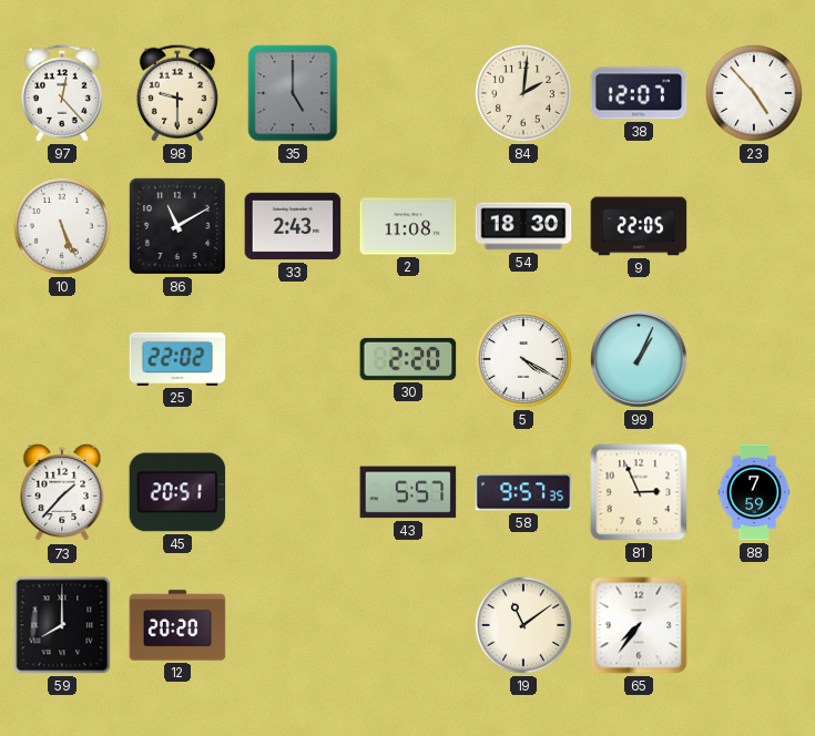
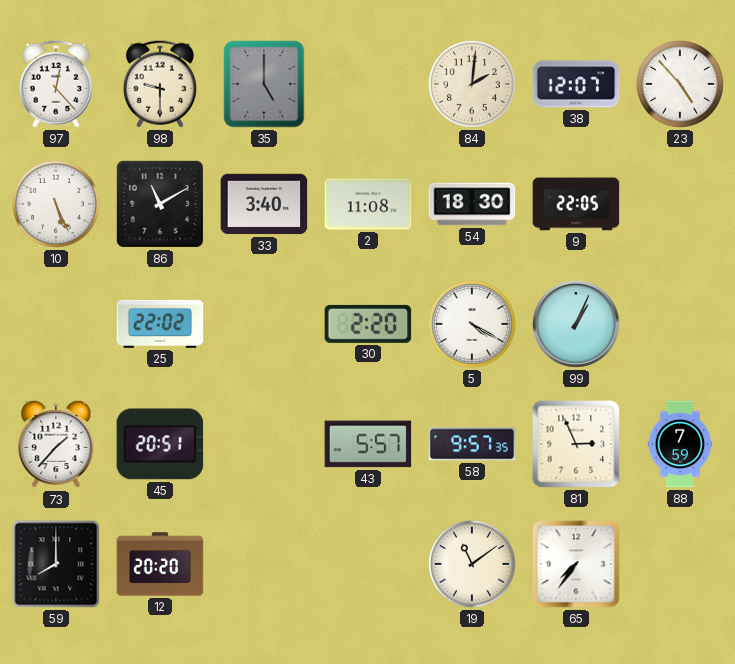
33: 2:43 -> 3:40 (264, 204)
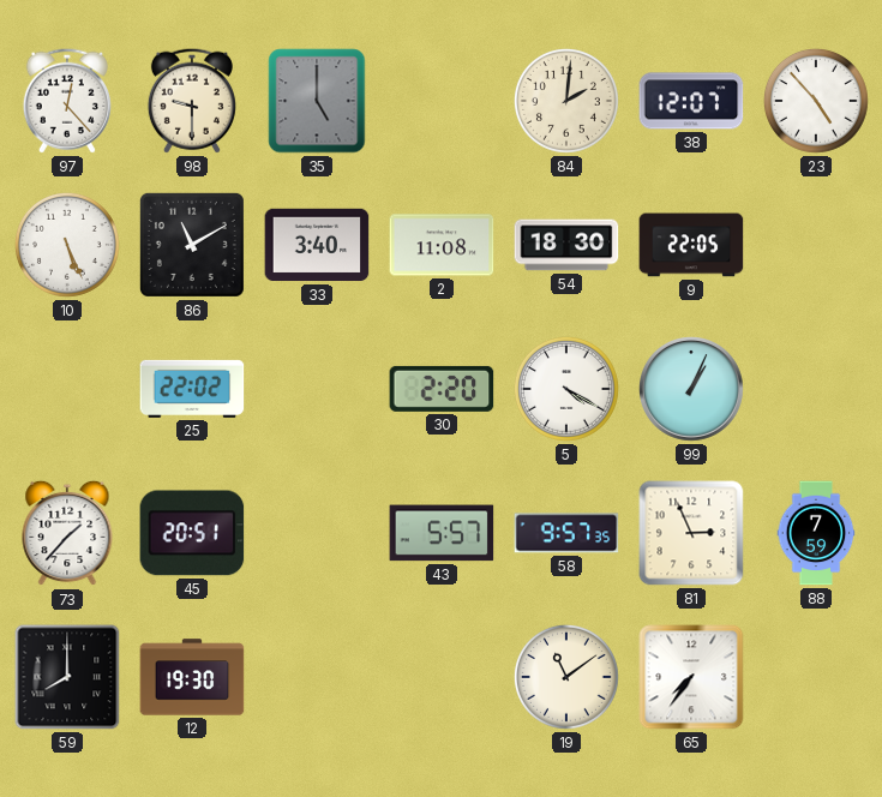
12: 20:20 -> 19:30 (192, 677)
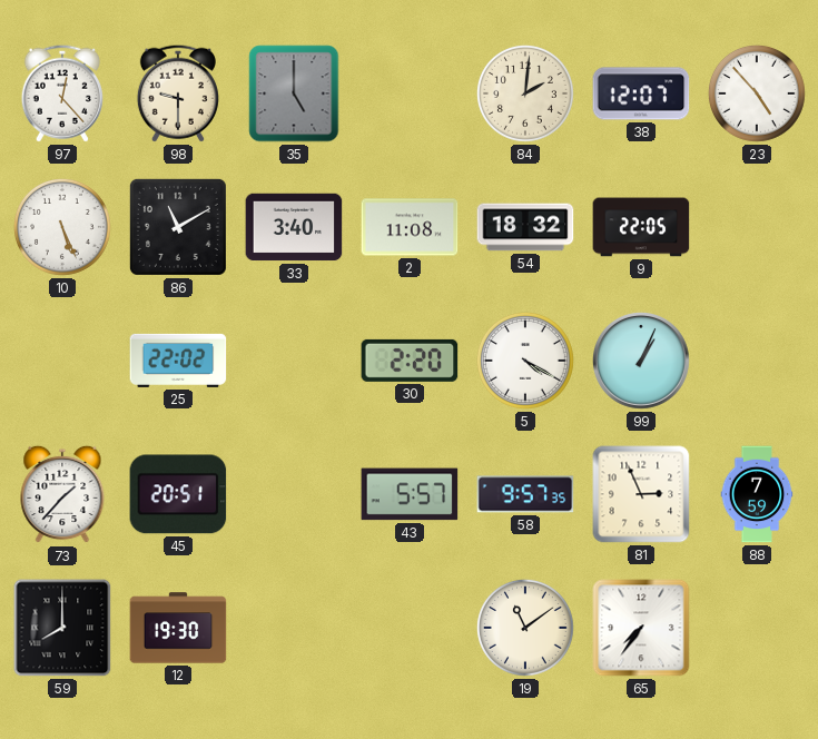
54: 18:30 -> 18:32 (525, 227)
